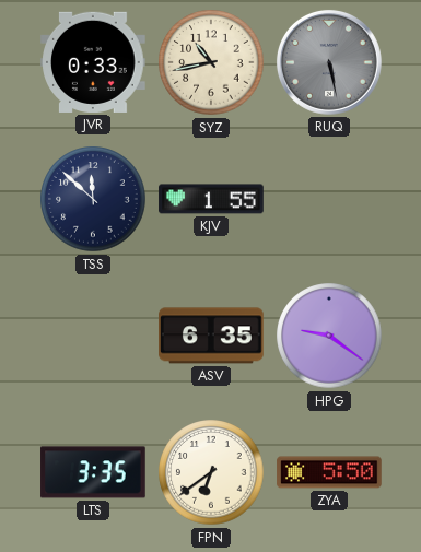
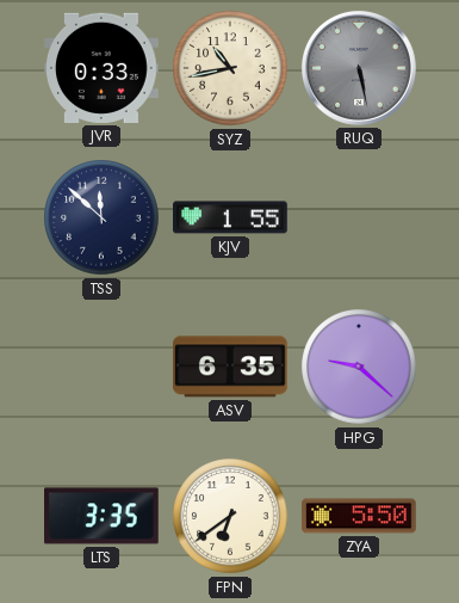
HPG: 9:21 -> 9:22 (359, 367)
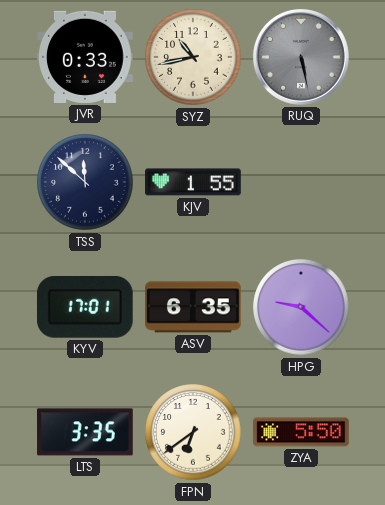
KYV: none -> 17:01 (85, 307)
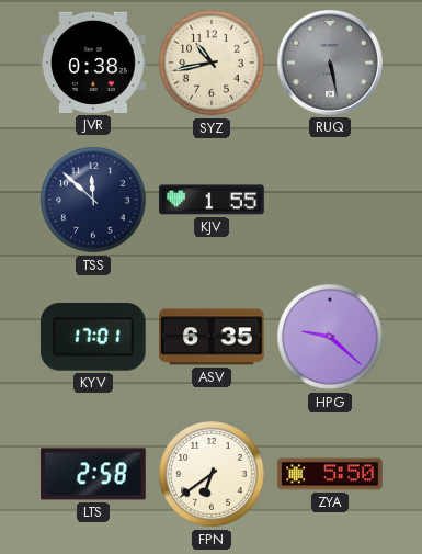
JVR: 0:33 -> 0:38 (93, 63)
LTS: 3:35 -> 2:58 (93, 474)
